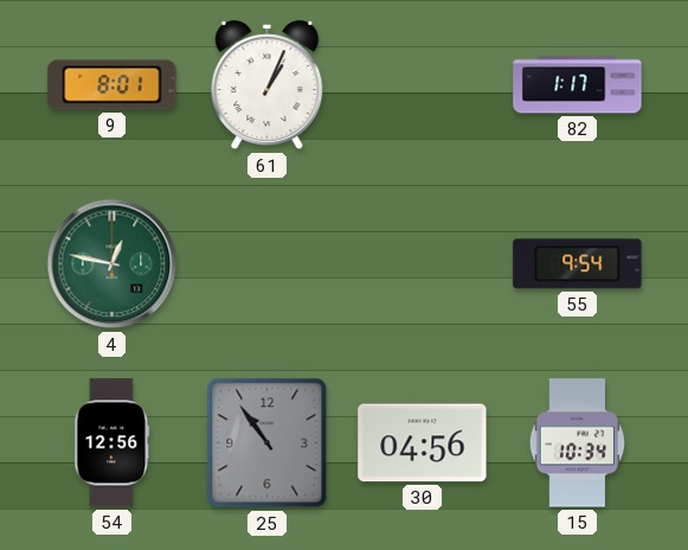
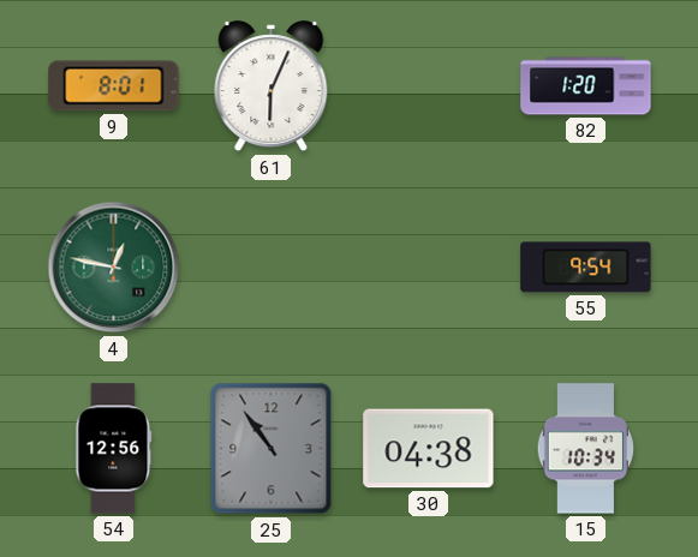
61: 1:04 -> 6:04 (272, 86)
82: 1:17 -> 1:20 (586, 86)
30: 04:56 -> 04:38 (429, 449)
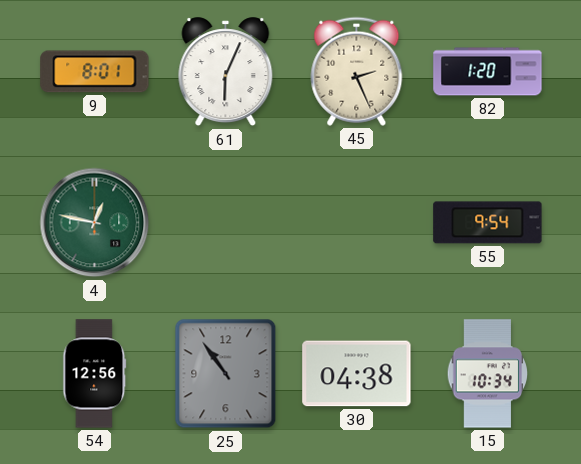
45: none -> 2:26 (357, 71)
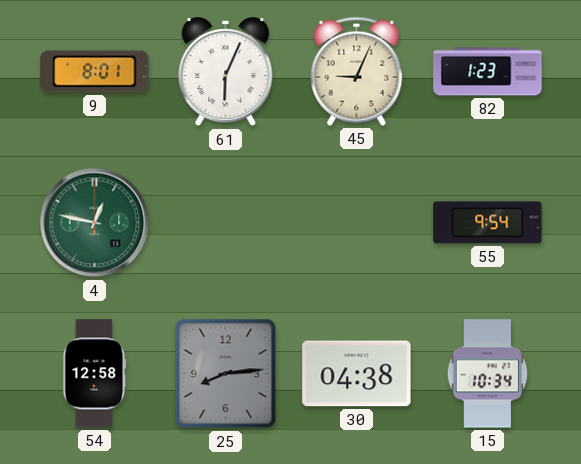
45: 2:26 -> 9:04 (357, 71)
82: 1:20 -> 1:23 (488, 72)
54: 12:56 -> 12:58 (95, 374)
25: 10:54 -> 8:14 (226, 374)
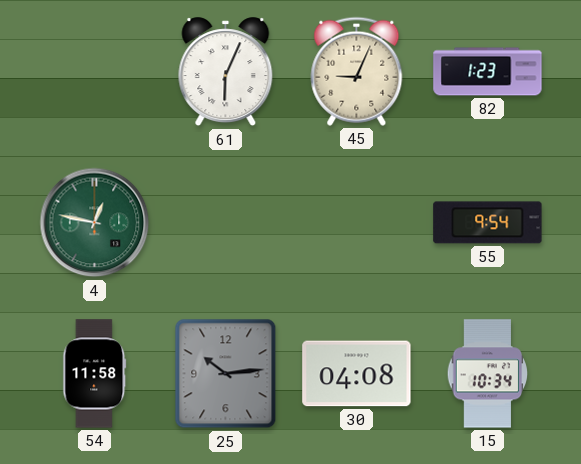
9: 8:01 -> none (95, 72)
54: 12:58 -> 11:58 (95, 374)
25: 8:14 -> 10:14 (226, 374)
30: 04:38 -> 04:08 (357, 374)
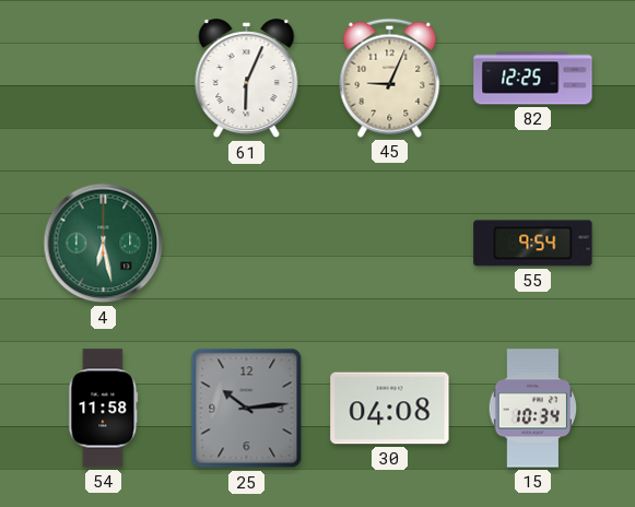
82: 1:23 -> 12:25 (533, 79)
4: 12:47 -> 6:28 (104, 244)
